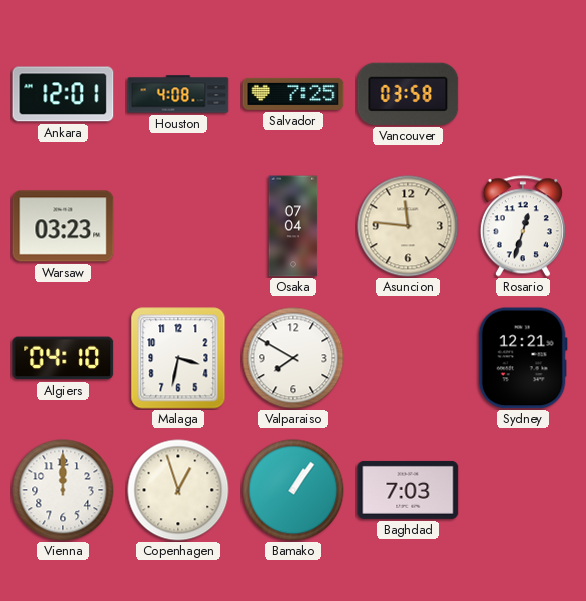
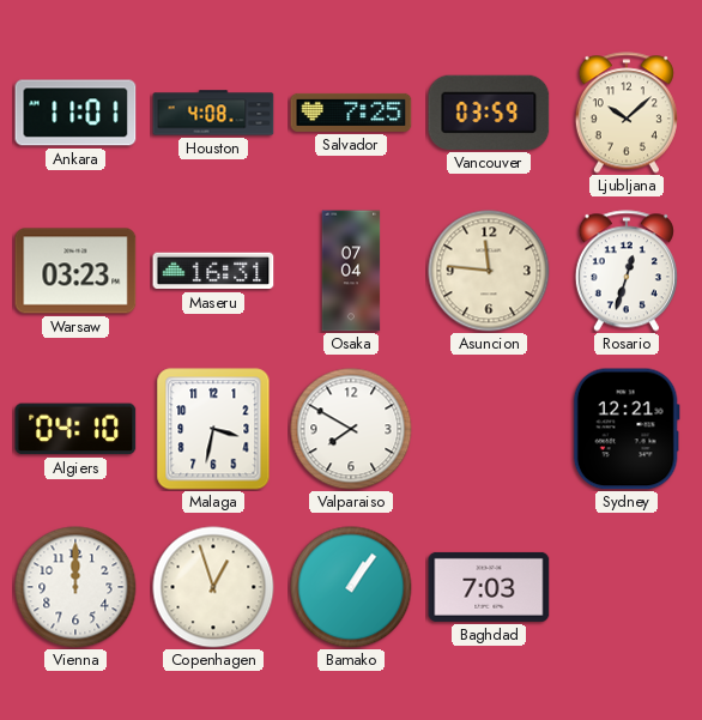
Ankara: 12:01 -> 11:01 (75, 113)
Vancouver: 03:58 -> 03:59 (489, 113)
Ljubljana: none -> 10:08 (627, 113)
Maseru: none -> 16:31 (213, 271)
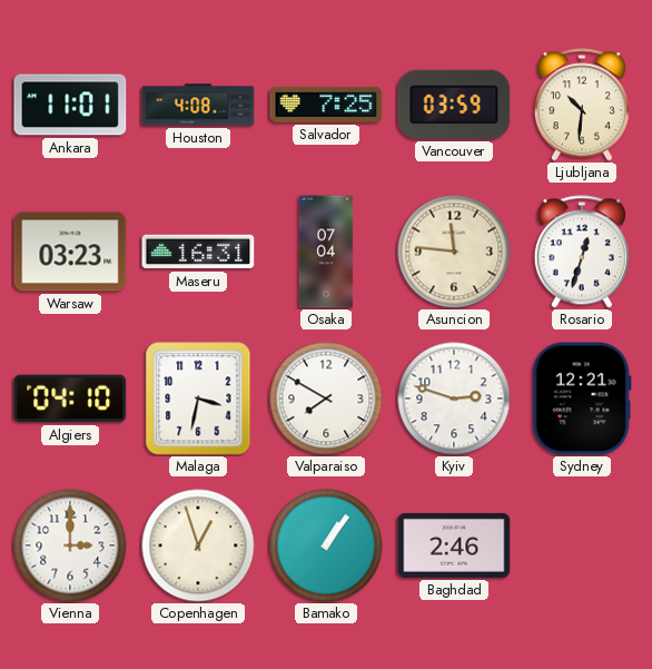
Ljubljana: 10:08 -> 10:31 (582, 105)
Kyiv: none -> 2:48 (454, 399)
Vienna: 12:00 -> 3:00 (70, 545)
Baghdad: 7:03 -> 2:46 (454, 545)
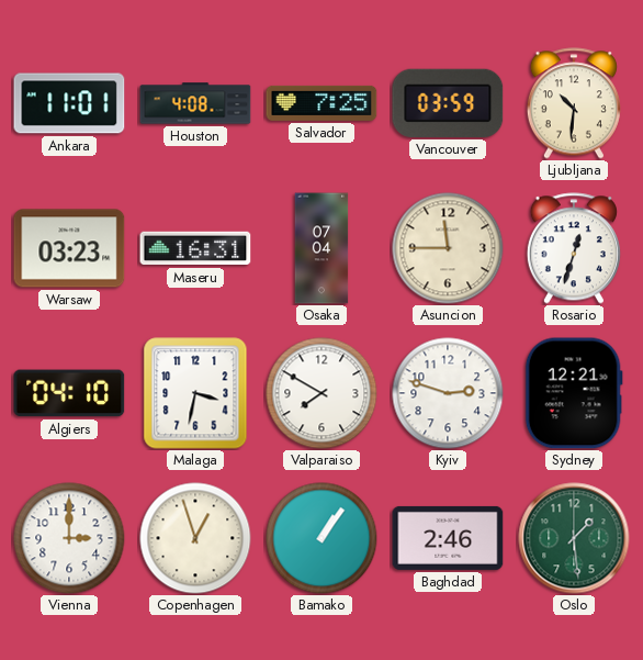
Asuncion: 11:46 -> 11:45 (448, 248)
Oslo: none -> 1:29 (574, 538)
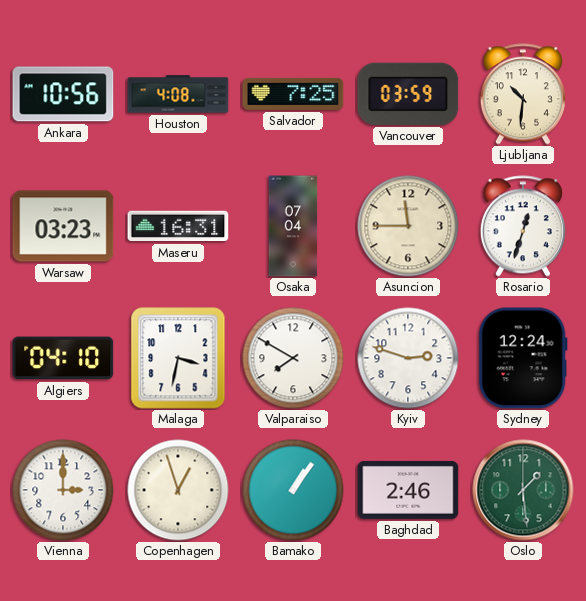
Ankara: 11:01 -> 10:56 (63, 94)
Sydney: 12:21 -> 12:24 (523, 358)
